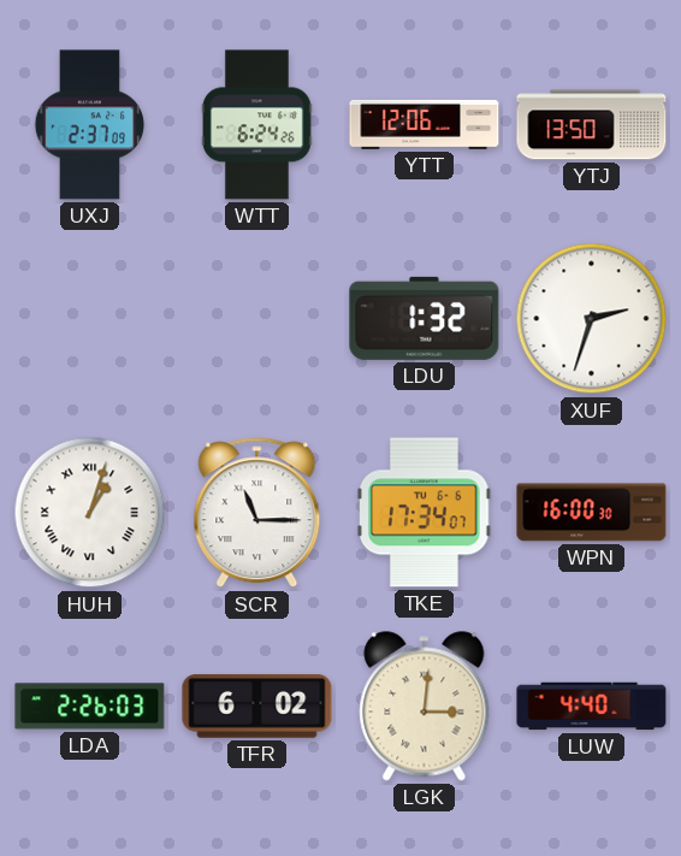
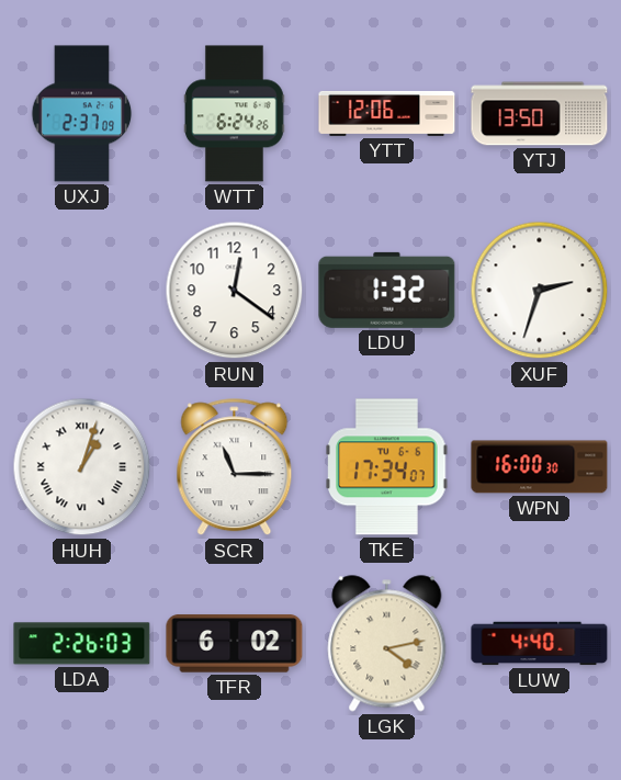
RUN: none -> 12:21 (235, 291)
LGK: 3:01 -> 4:13 (387, 644)
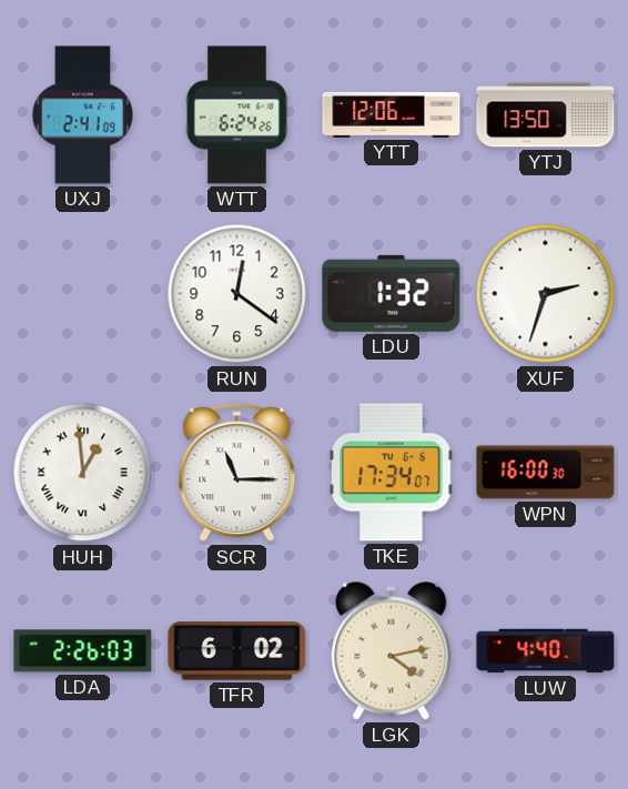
UXJ: 2:37 -> 2:41 (83, 115)
HUH: 1:03 -> 12:59 (83, 473)
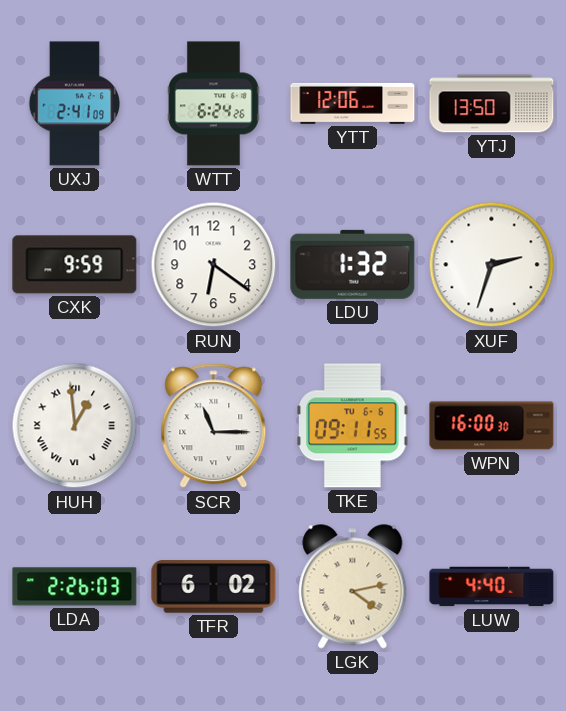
CXK: none -> 9:59 (75, 265)
RUN: 12:21 -> 6:21 (214, 265)
TKE: 17:34 -> 09:11 (353, 426)
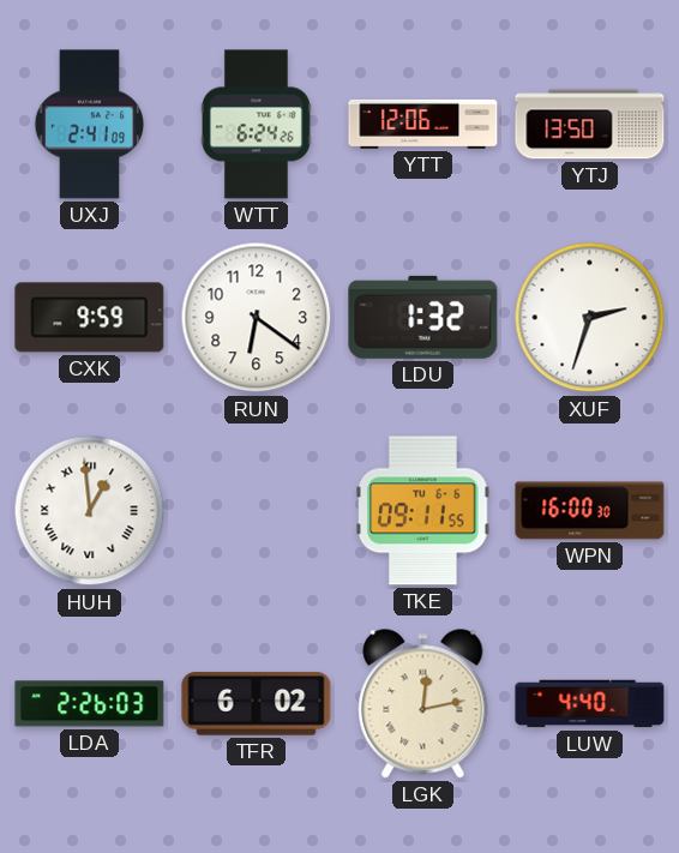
SCR: 11:15 -> none (214, 426)
LGK: 4:13 -> 12:13 (423, 704)
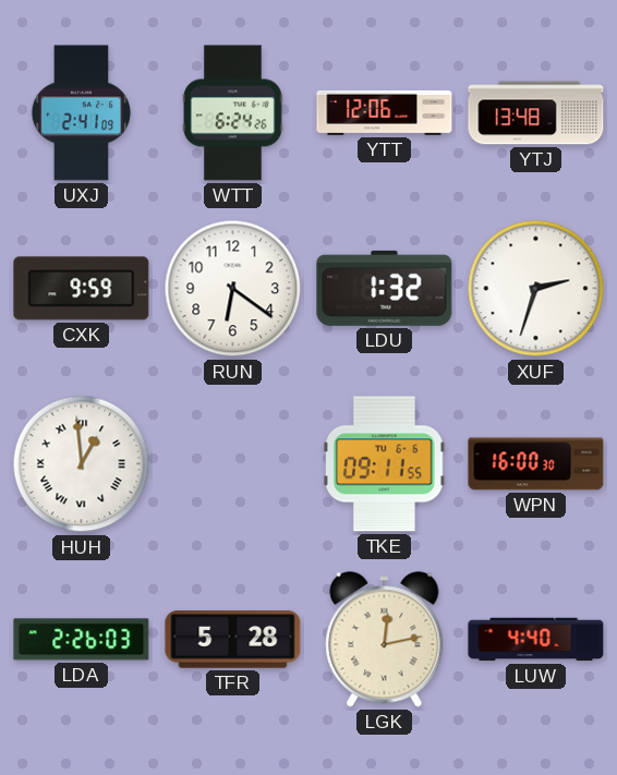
YTJ: 13:50 -> 13:48 (536, 113)
TFR: 6:02 -> 5:28 (233, 640)
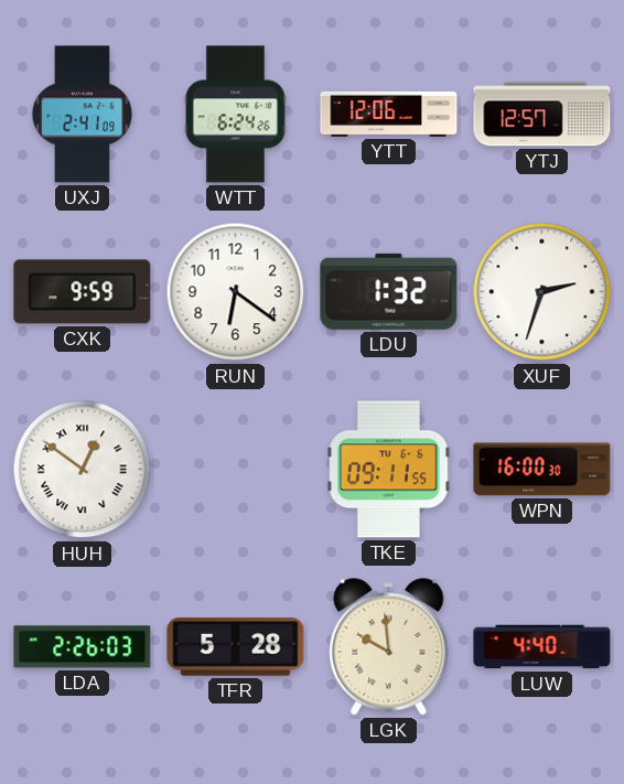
YTJ: 13:48 -> 12:57 (542, 115)
HUH: 12:59 -> 12:51 (83, 470)
LGK: 12:13 -> 9:59 (389, 647)
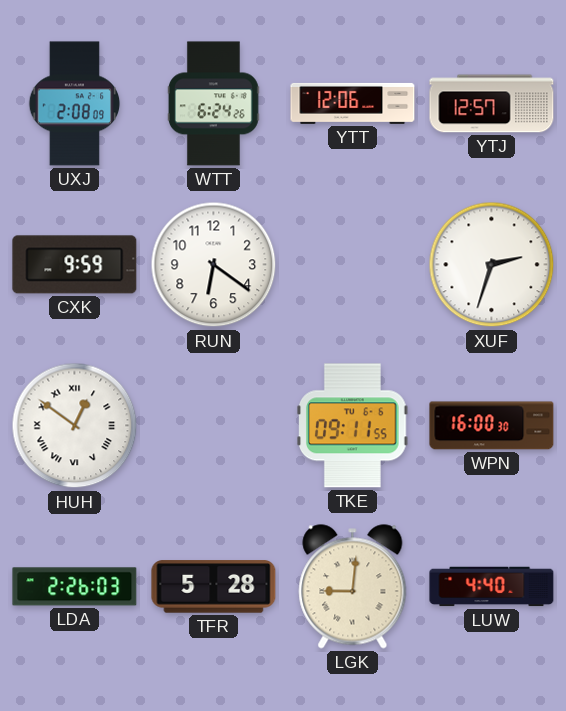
UXJ: 2:41 -> 2:08 (75, 104)
LDU: 1:32 -> none (389, 291)
LGK: 9:59 -> 9:01 (353, 587)
